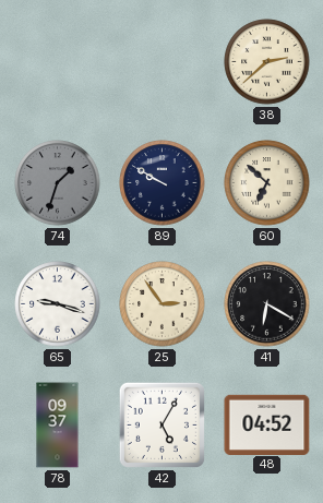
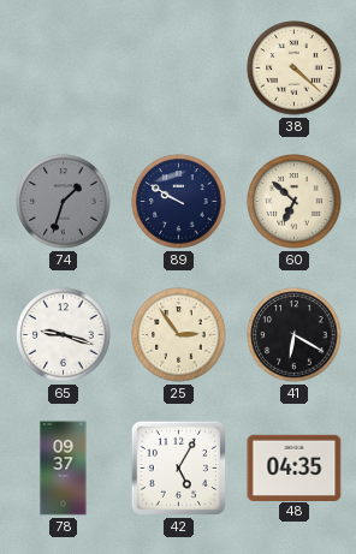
38: 2:38 -> 4:22 (295, 68)
48: 04:52 -> 04:35 (295, 467)
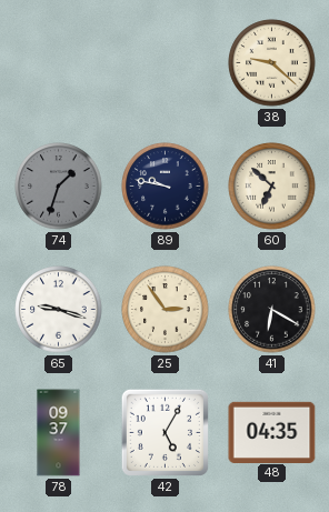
38: 4:22 -> 9:22 (272, 63)
89: 9:50 -> 9:47 (166, 187)
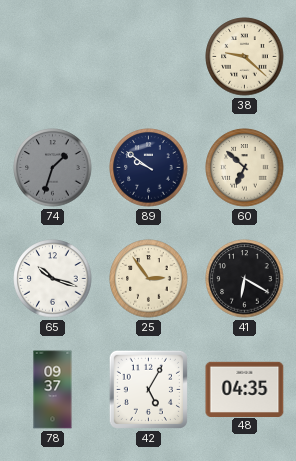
89: 9:47 -> 9:51 (149, 168)
65: 9:18 -> 10:18 (53, 279)
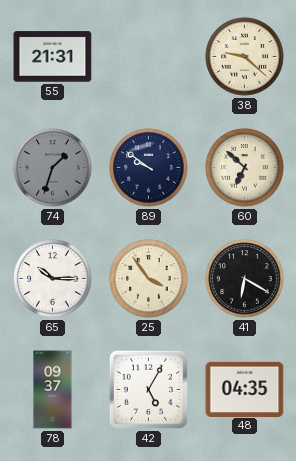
55: none -> 21:31 (53, 57)
65: 10:18 -> 10:15 (53, 279)
25: 2:54 -> 3:54 (149, 279)
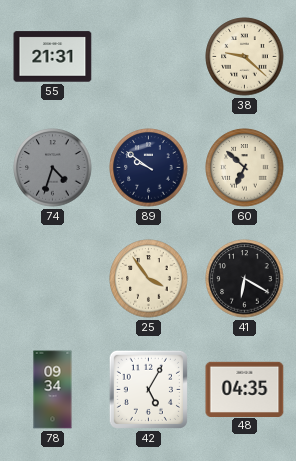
74: 1:33 -> 4:33 (53, 168)
65: 10:15 -> none (53, 279)
78: 09:37 -> 09:34 (53, 390)
